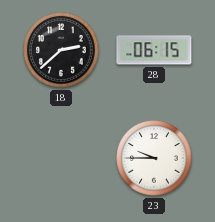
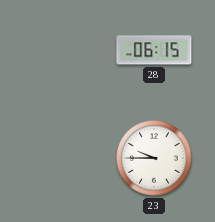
18: 2:38 -> none (61, 50)
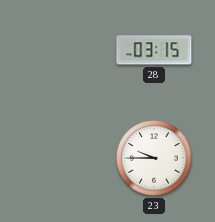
28: 06:15 -> 03:15 (154, 50)
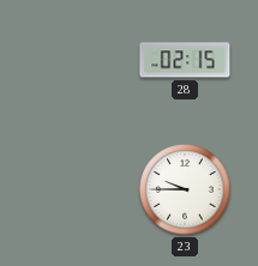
28: 03:15 -> 02:15 (185, 60)
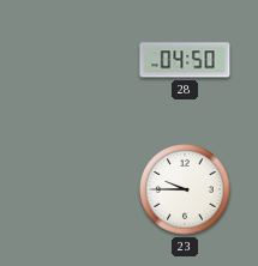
28: 02:15 -> 04:50 (185, 60)
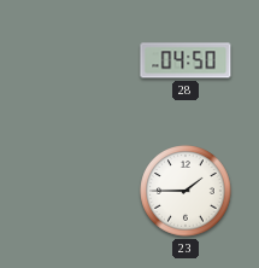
23: 9:45 -> 1:45 (186, 191)
